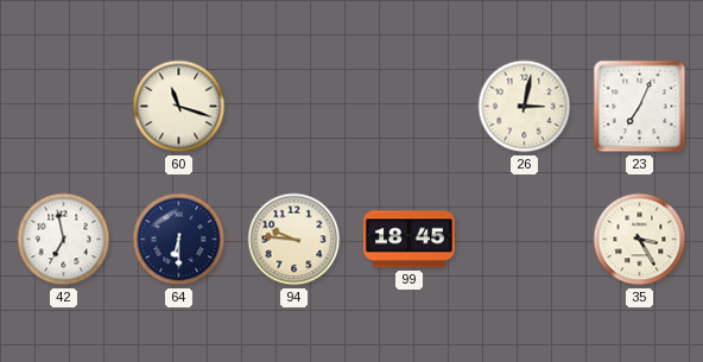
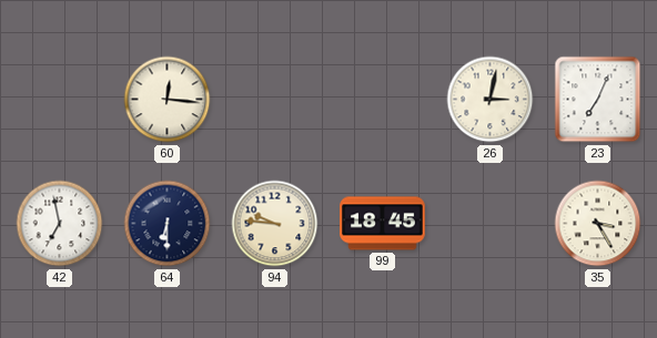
60: 11:18 -> 12:16 (168, 100)
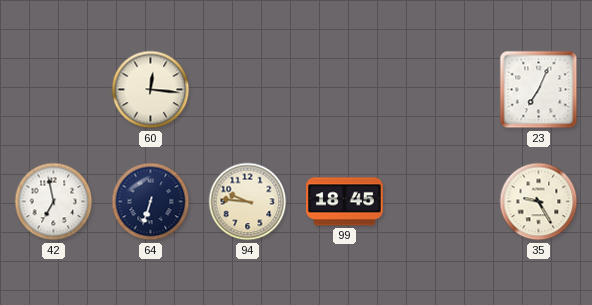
26: 3:02 -> none (491, 100)
64: 6:30 -> 6:33 (151, 202)
35: 3:25 -> 9:25 (539, 202)
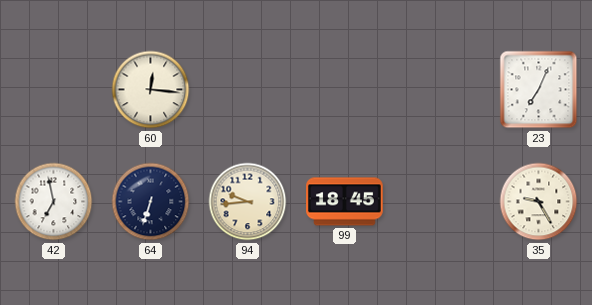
94: 9:46 -> 9:44 (248, 202)
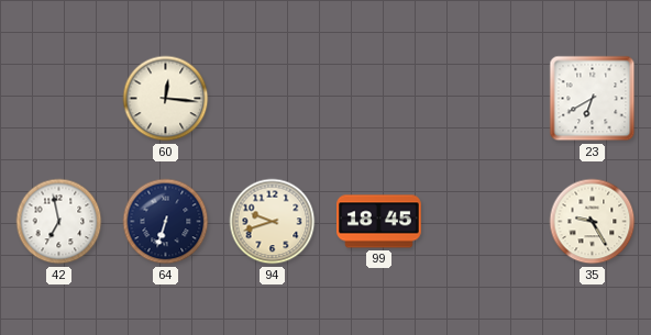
23: 7:04 -> 6:40 (593, 99)
94: 9:44 -> 9:42 (273, 222)
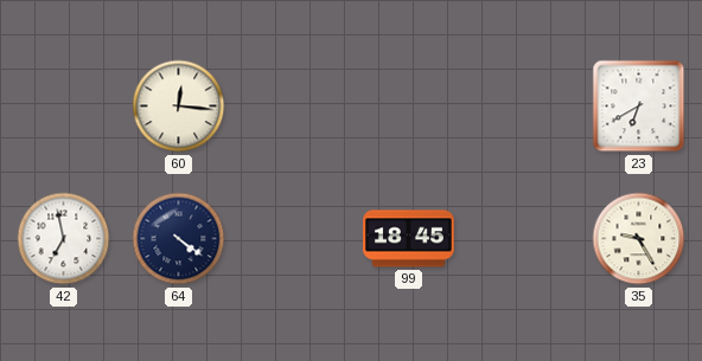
64: 6:33 -> 4:21 (179, 239)
94: 9:42 -> none (273, 222)
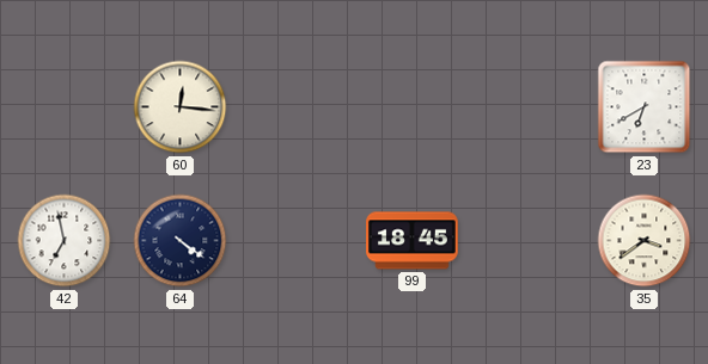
35: 9:25 -> 3:39 (645, 241)
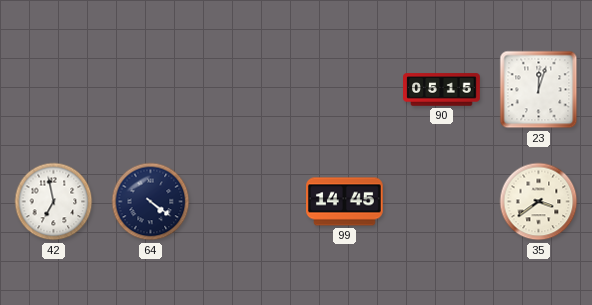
60: 12:16 -> none (181, 107)
90: none -> 05:15 (442, 90)
23: 6:40 -> 12:03 (539, 90)
99: 18:45 -> 14:45 (345, 202)
